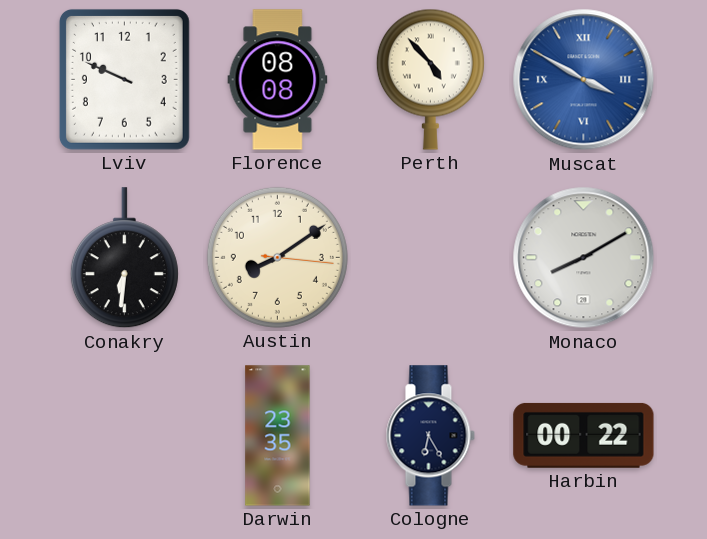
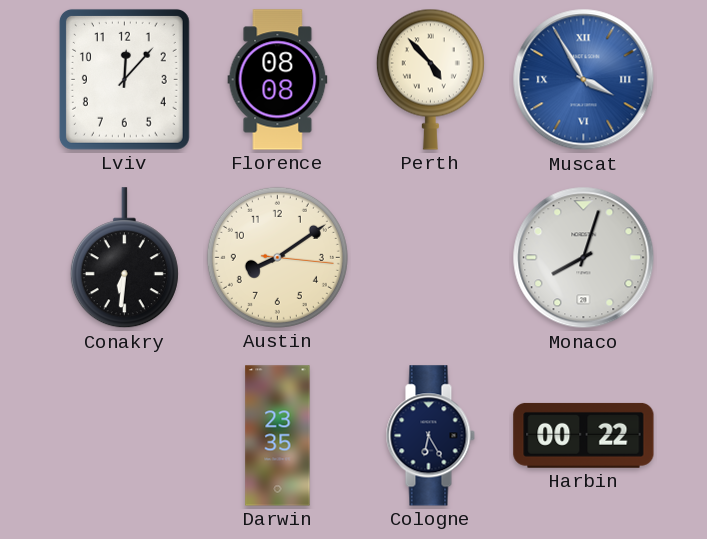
Lviv: 9:49 -> 12:07 (124, 79)
Muscat: 3:50 -> 3:55 (584, 80)
Monaco: 8:10 -> 8:03 (584, 258)
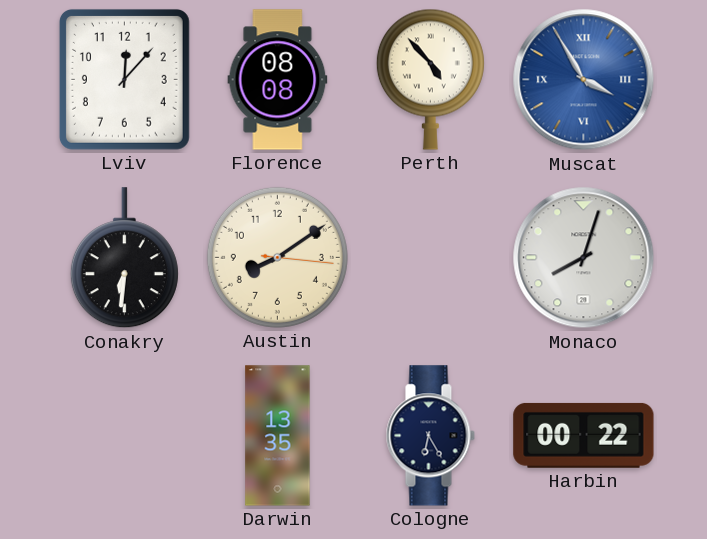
Darwin: 23:35 -> 13:35 (278, 436)
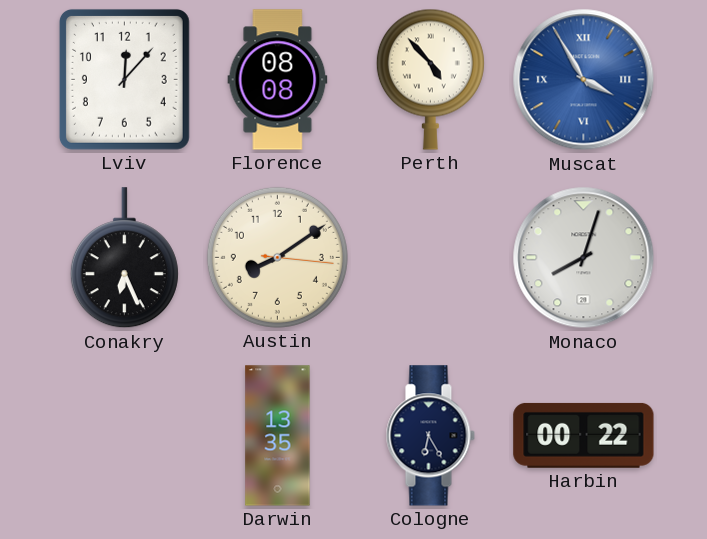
Conakry: 6:31 -> 6:26 (124, 258)
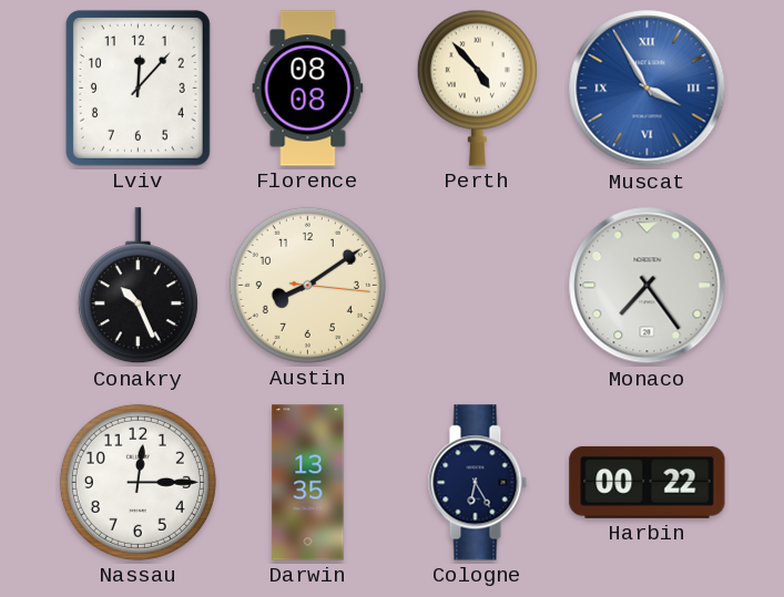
Conakry: 6:26 -> 10:26 (138, 286)
Monaco: 8:03 -> 7:24 (648, 286)
Nassau: none -> 12:15 (138, 482)
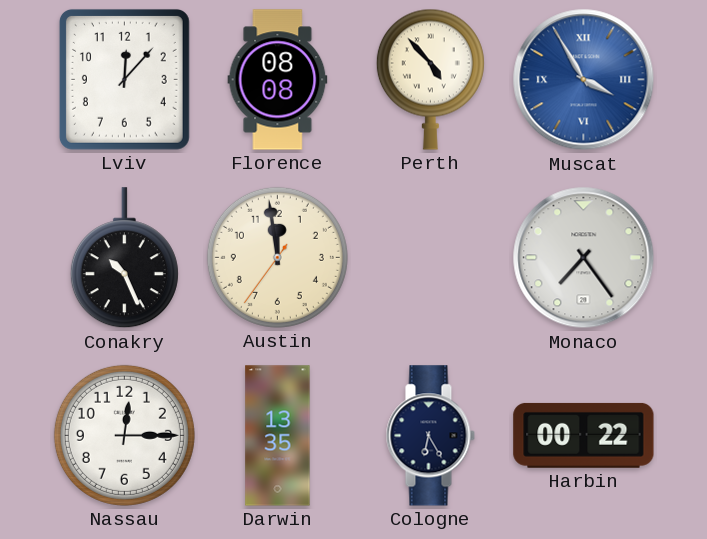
Austin: 8:09 -> 11:58 (277, 257)
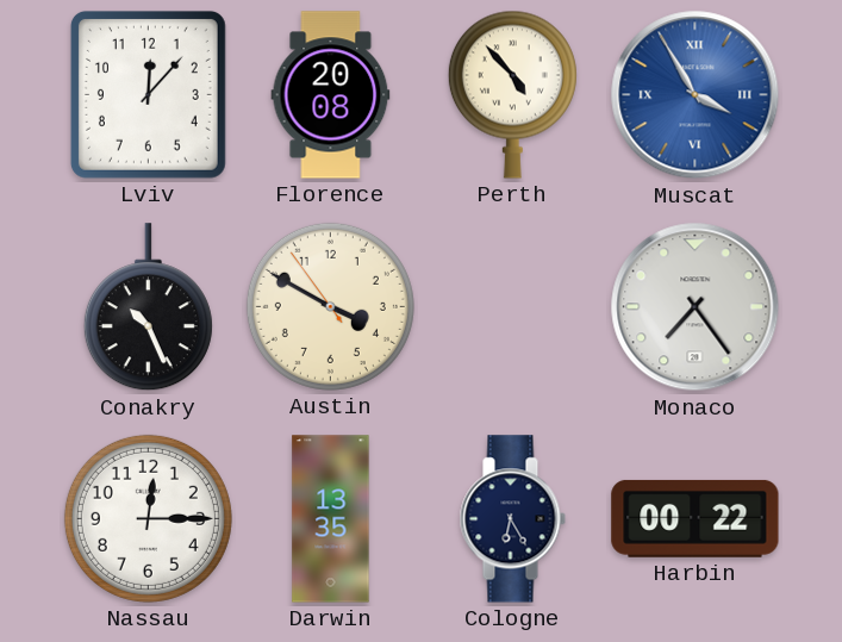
Florence: 08:08 -> 20:08 (331, 95)
Austin: 11:58 -> 3:49 (330, 306)
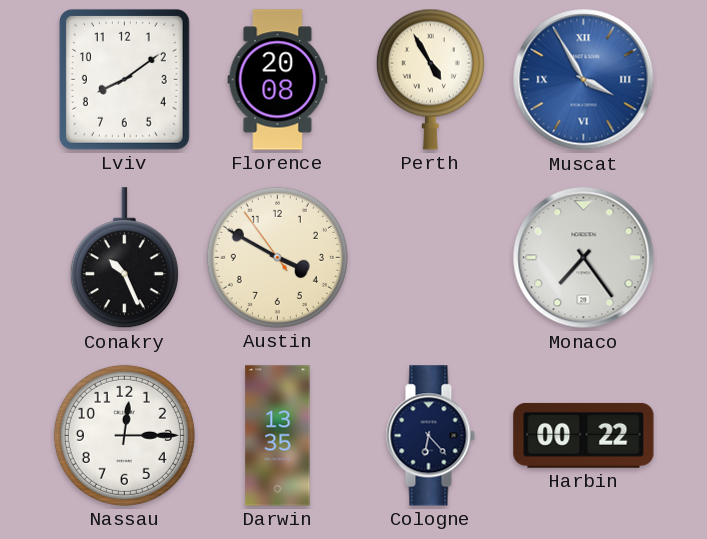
Lviv: 12:07 -> 8:09 (124, 79)
Perth: 4:53 -> 4:55 (430, 79)
Cologne: 6:25 -> 6:23 (430, 436)
